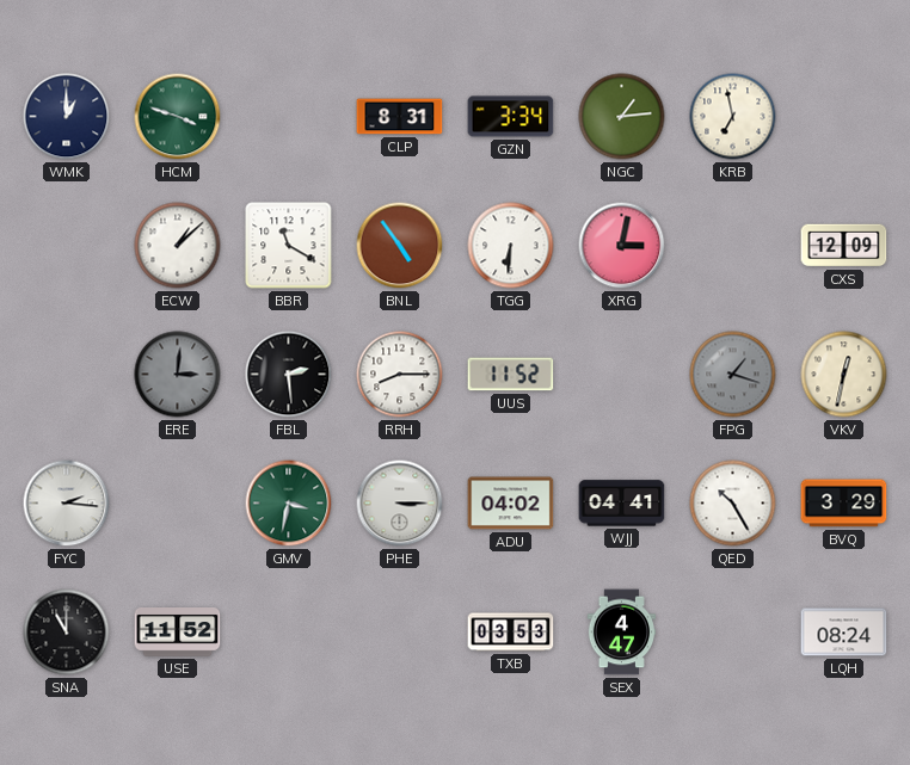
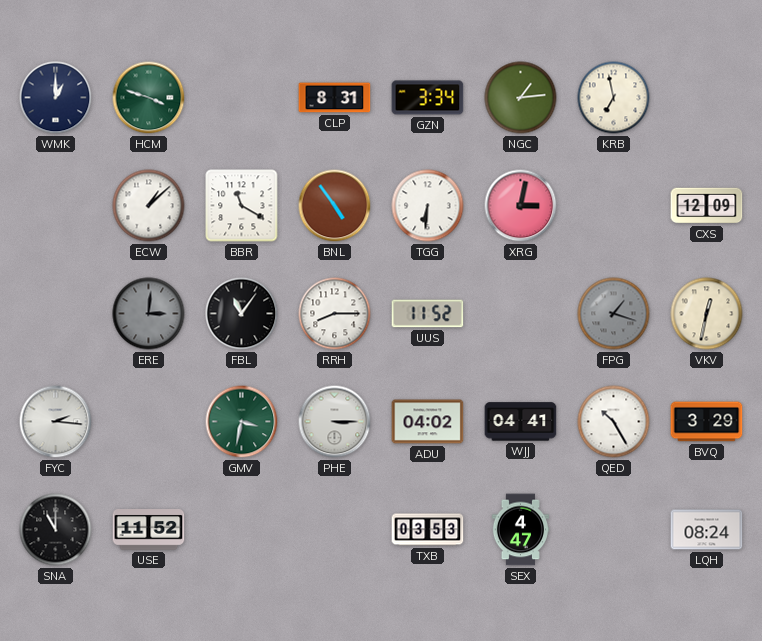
FBL: 2:29 -> 11:06 (242, 314)
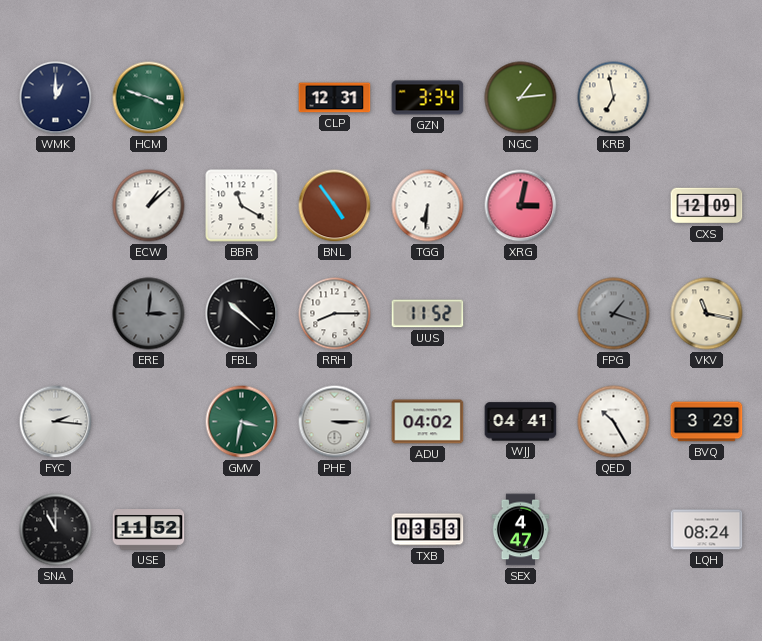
CLP: 8:31 -> 12:31 (335, 98)
FBL: 11:06 -> 10:22 (242, 314)
VKV: 12:32 -> 11:17 (707, 314)
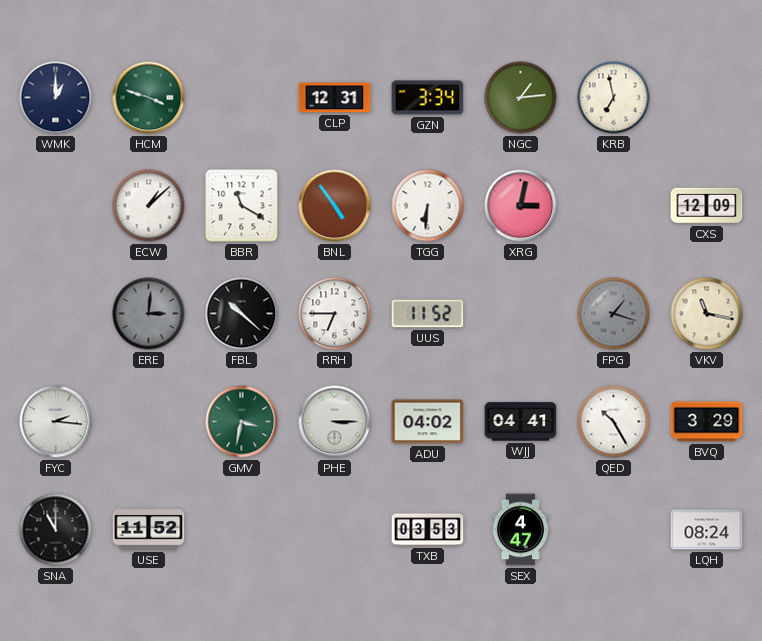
RRH: 8:15 -> 6:45 (335, 314)
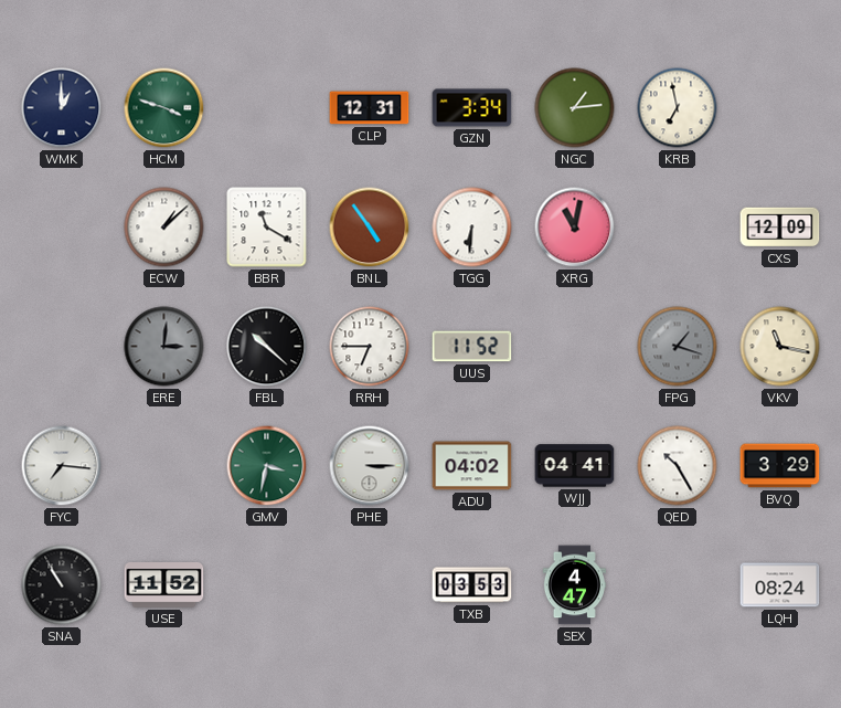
XRG: 3:02 -> 11:02 (575, 228)
FYC: 2:16 -> 7:16 (62, 466)
SNA: 11:00 -> 10:55 (62, 585)
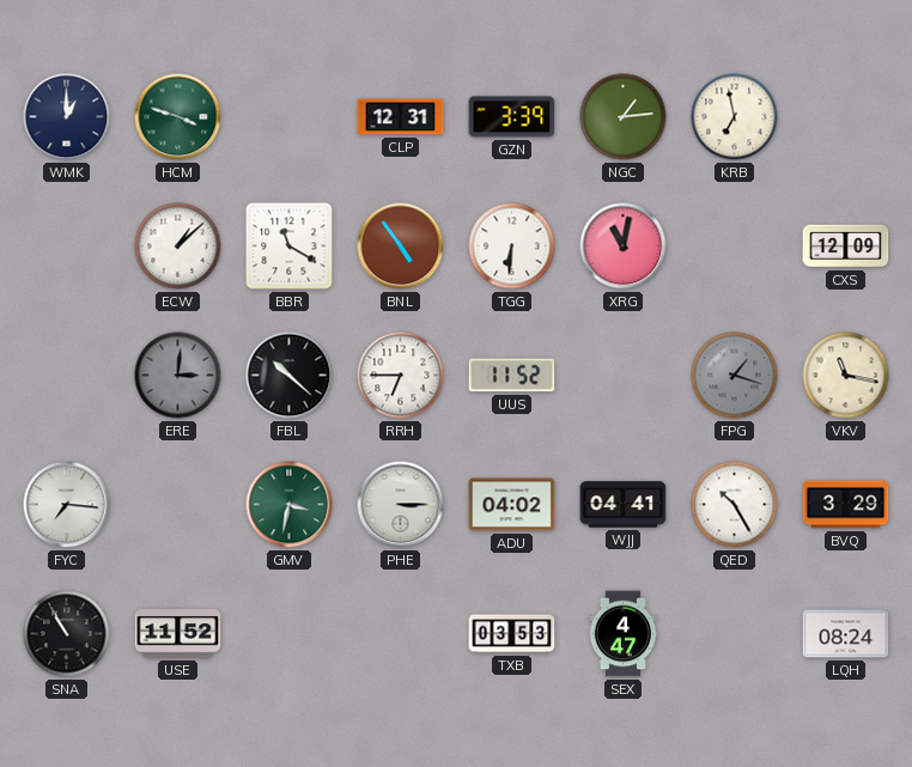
GZN: 3:34 -> 3:39 (512, 117)
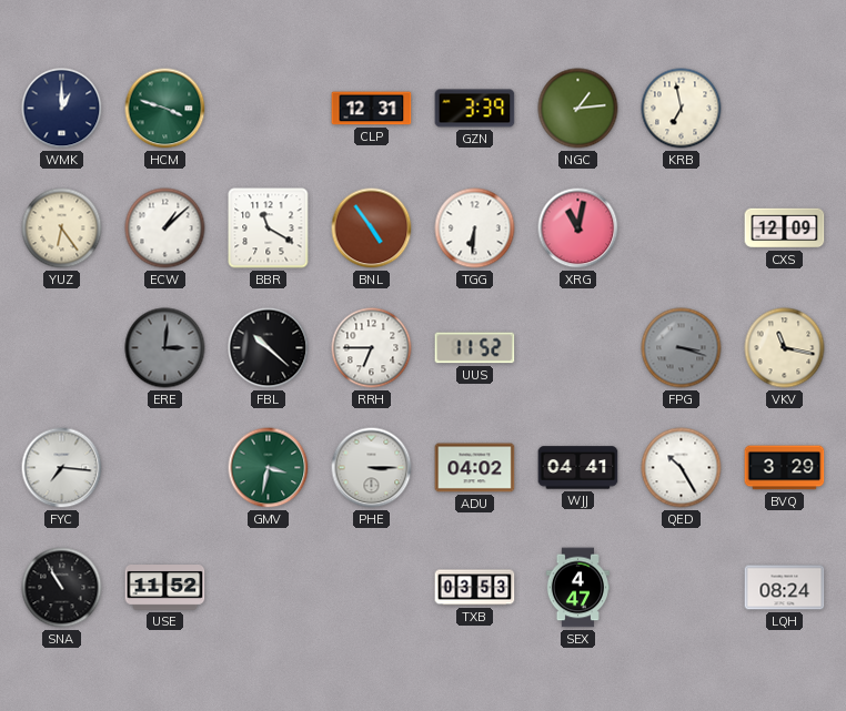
YUZ: none -> 6:24 (62, 228)
FPG: 1:18 -> 3:18 (682, 348)
